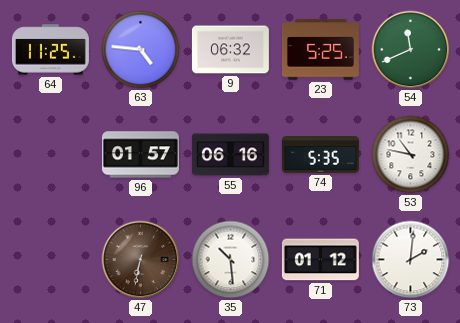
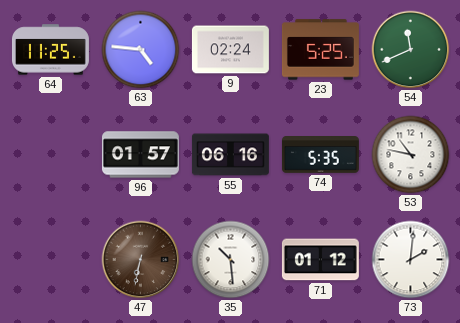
9: 06:32 -> 02:24 (230, 50)
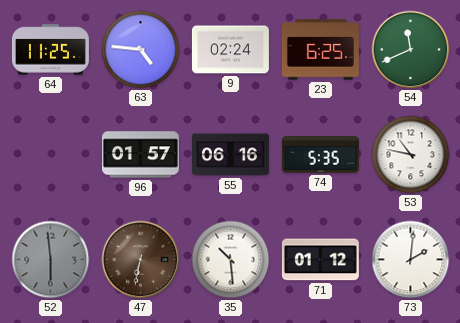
23: 5:25 -> 6:25 (320, 50)
52: none -> 5:59 (51, 260)
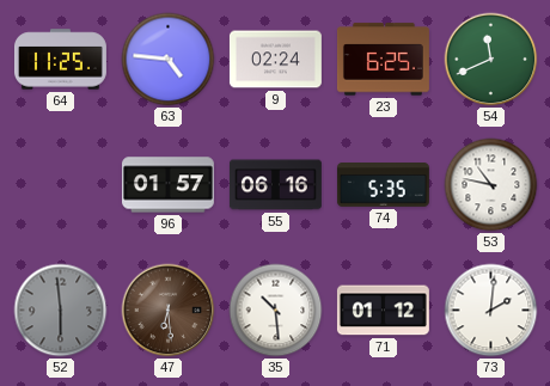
47: 6:32 -> 6:29 (169, 311)
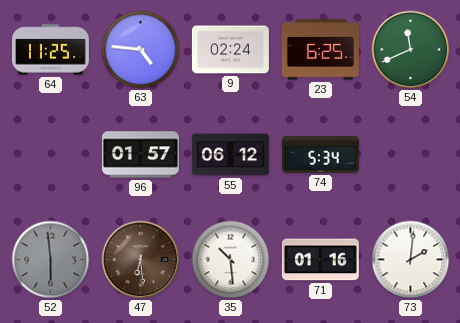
55: 06:16 -> 06:12 (230, 155)
74: 5:35 -> 5:34 (320, 155)
53: 10:47 -> none (491, 185)
71: 01:12 -> 01:16 (320, 260)
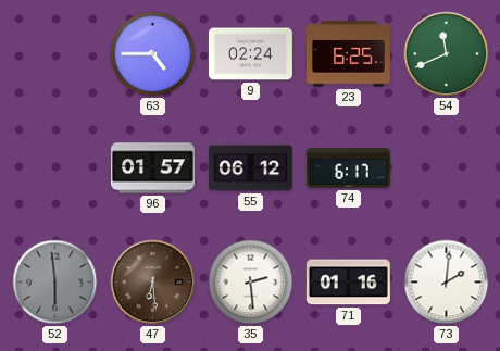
64: 11:25 -> none (50, 50)
63: 4:46 -> 4:45 (153, 54)
74: 5:34 -> 6:17 (348, 168)
35: 10:29 -> 2:29 (251, 283)
